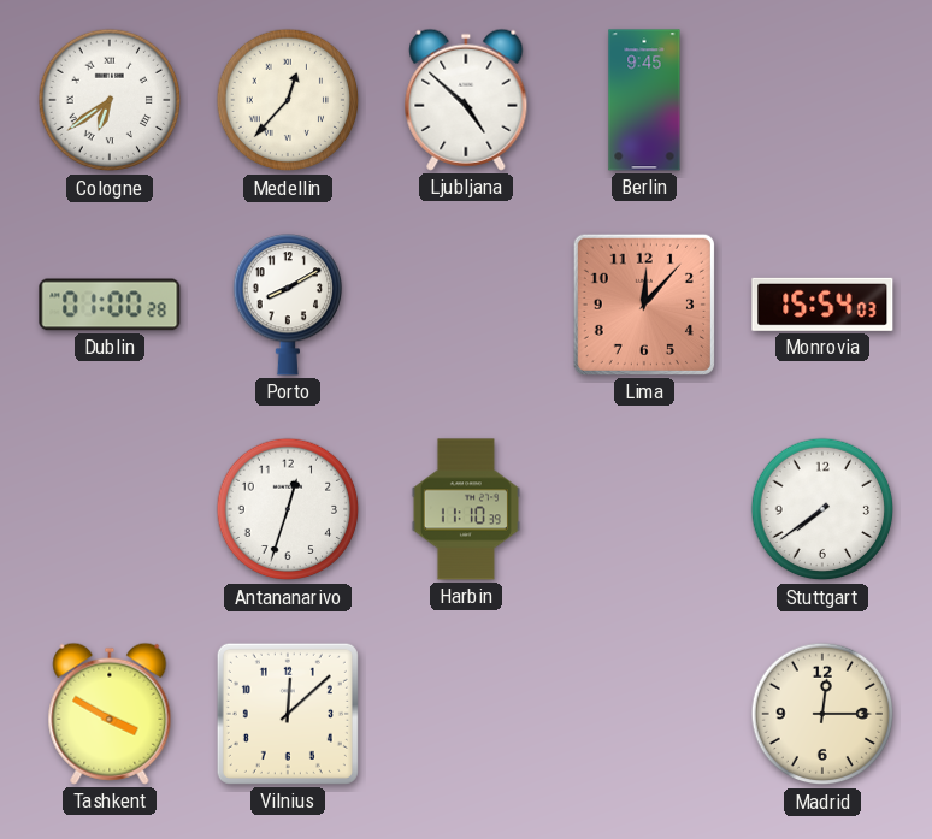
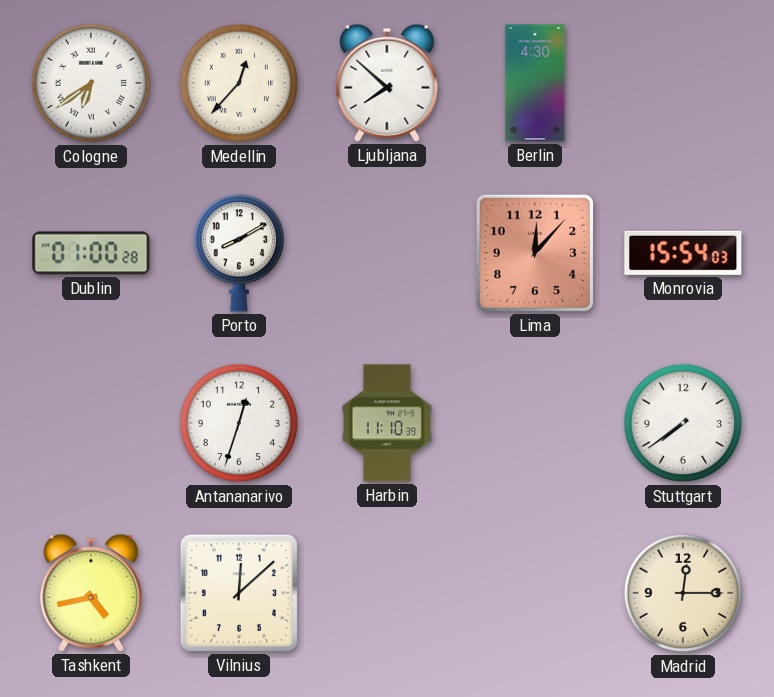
Ljubljana: 4:52 -> 7:52 (387, 83)
Berlin: 9:45 -> 4:30 (535, 83)
Tashkent: 3:50 -> 4:43 (91, 593)
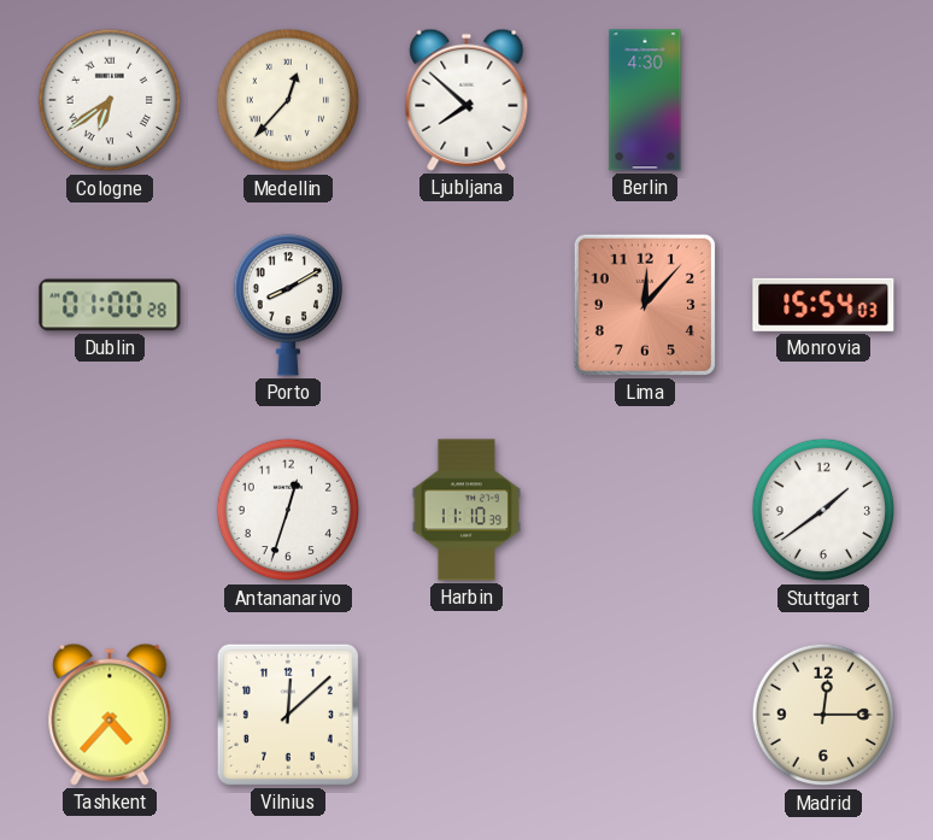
Stuttgart: 7:39 -> 1:39 (823, 510)
Tashkent: 4:43 -> 4:37 (110, 715)
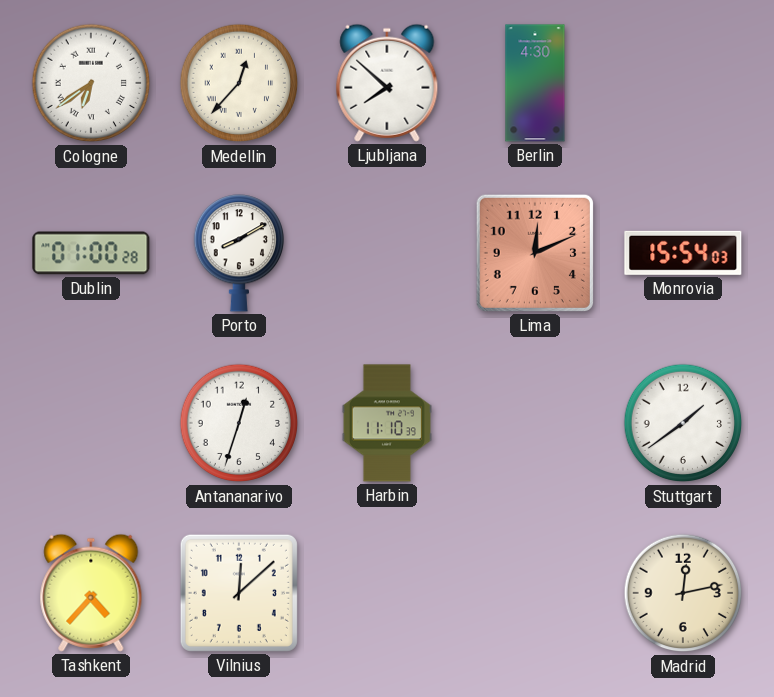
Lima: 12:07 -> 12:11 (535, 253)
Madrid: 12:15 -> 12:13 (683, 593)
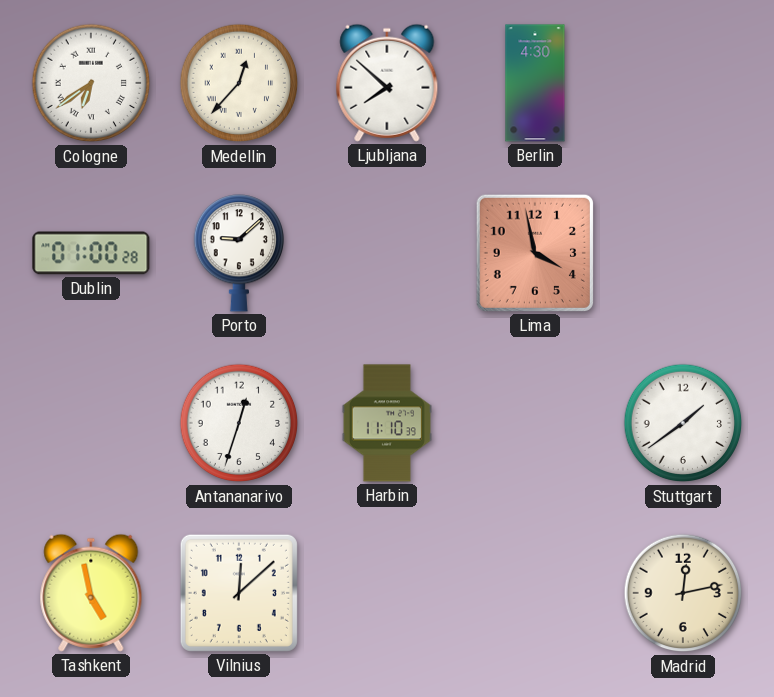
Porto: 8:10 -> 9:08 (238, 253)
Lima: 12:11 -> 3:58 (535, 253)
Monrovia: 15:54 -> none (683, 253)
Tashkent: 4:37 -> 4:58 (91, 593)
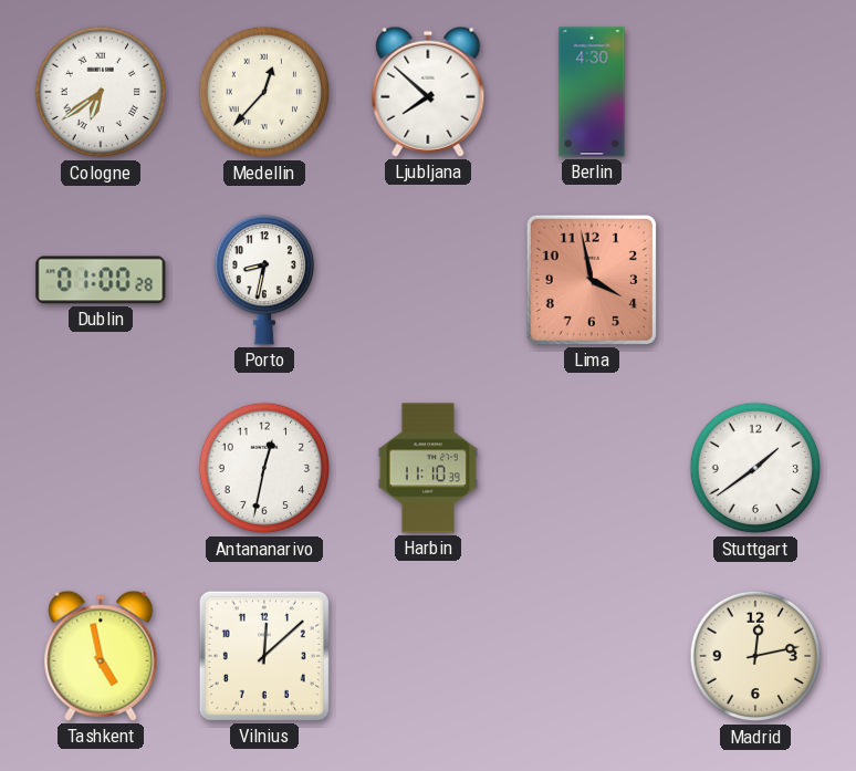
Porto: 9:08 -> 8:32 (263, 280)
Antananarivo: 12:33 -> 12:32 (264, 468)
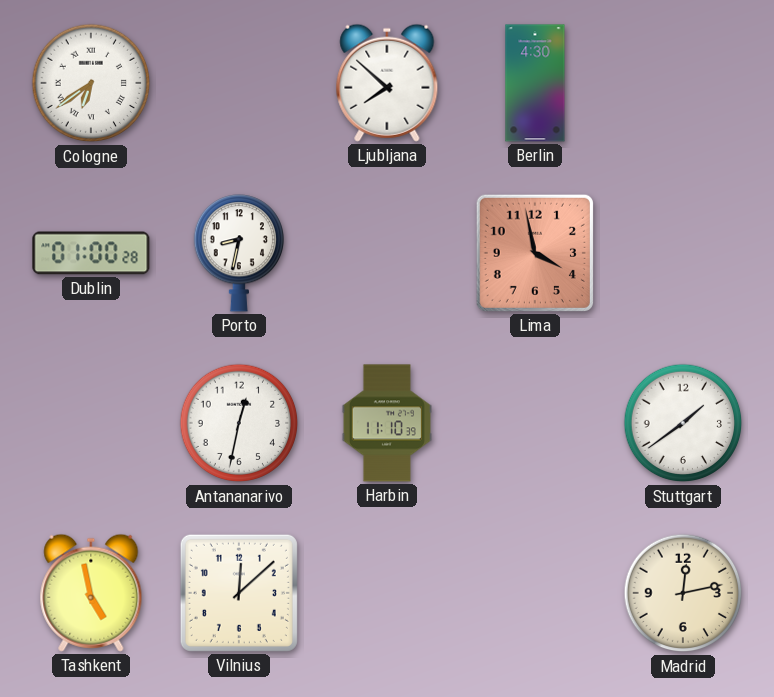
Medellin: 12:37 -> none (264, 92)
